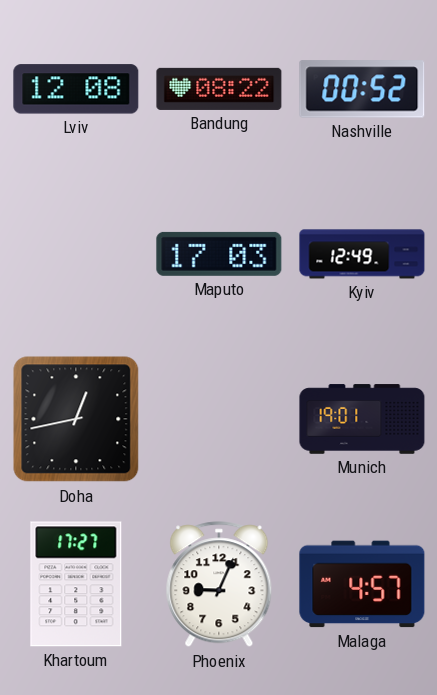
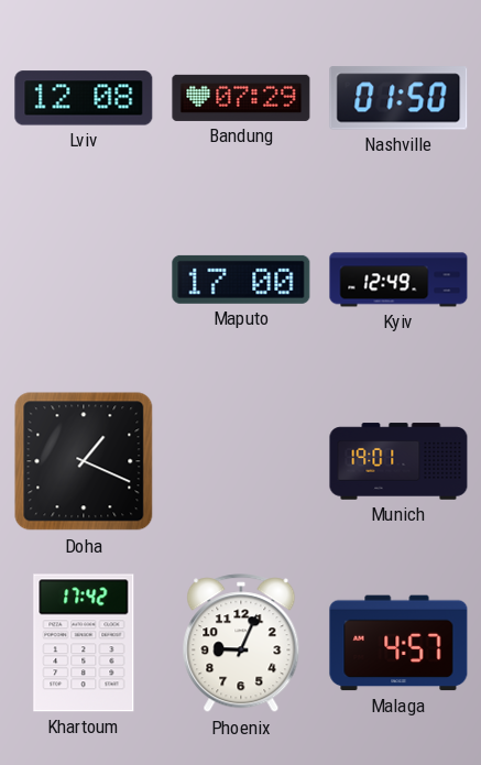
Bandung: 08:22 -> 07:29 (241, 98)
Nashville: 00:52 -> 01:50 (398, 98)
Maputo: 17:03 -> 17:00 (241, 280)
Doha: 12:43 -> 1:19 (84, 461)
Khartoum: 17:27 -> 17:42 (84, 643)
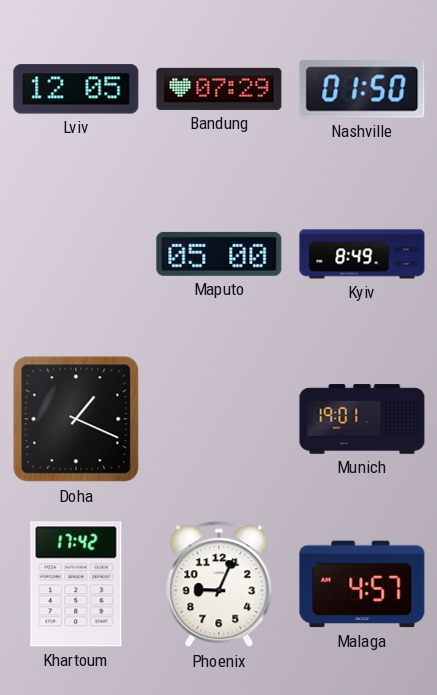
Lviv: 12:08 -> 12:05 (76, 89)
Maputo: 17:00 -> 05:00 (219, 254)
Kyiv: 12:49 -> 8:49 (362, 254)
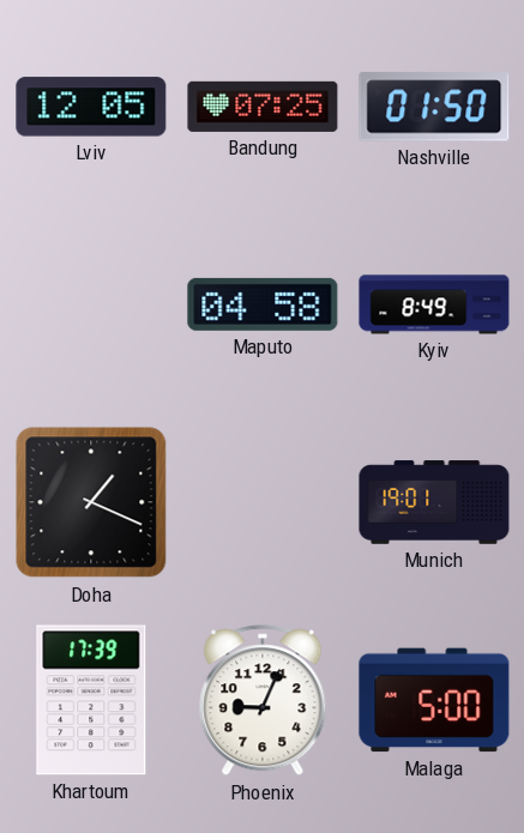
Bandung: 07:29 -> 07:25 (263, 107)
Maputo: 05:00 -> 04:58 (263, 304)
Khartoum: 17:42 -> 17:39 (91, 700)
Malaga: 4:57 -> 5:00 (434, 700)
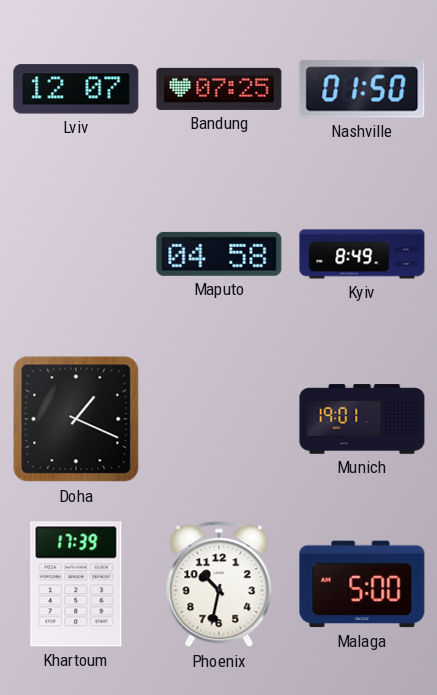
Lviv: 12:05 -> 12:07 (76, 89)
Phoenix: 9:04 -> 10:32 (219, 585)
